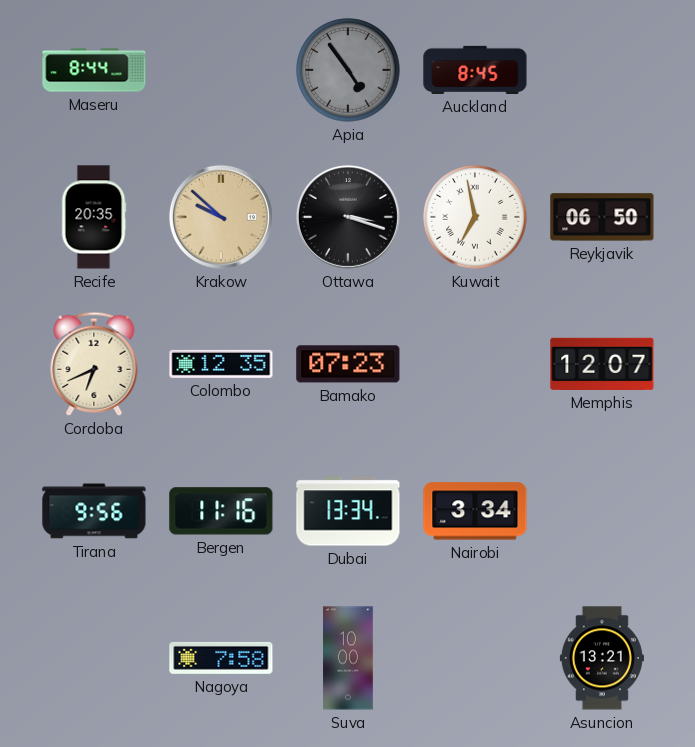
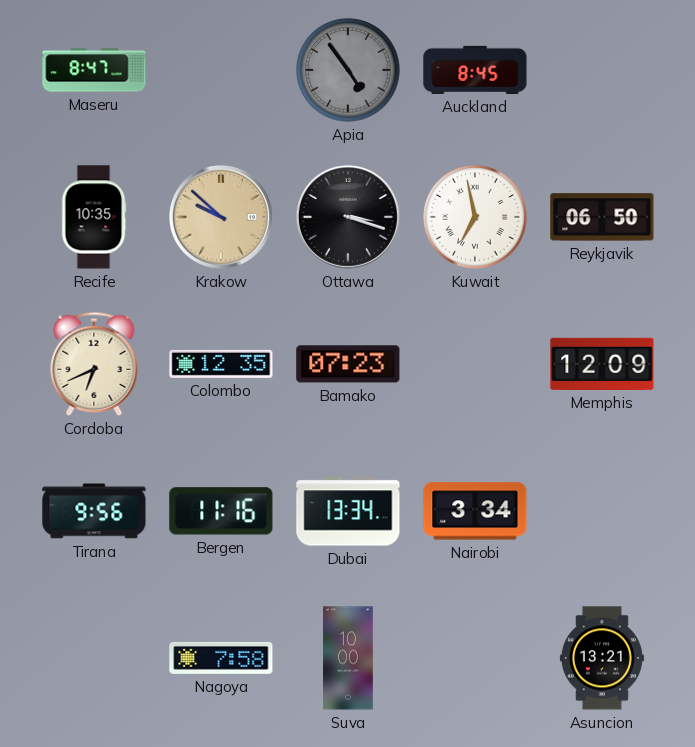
Maseru: 8:44 -> 8:47 (94, 70)
Recife: 20:35 -> 10:35 (94, 217)
Memphis: 12:07 -> 12:09 (602, 364)
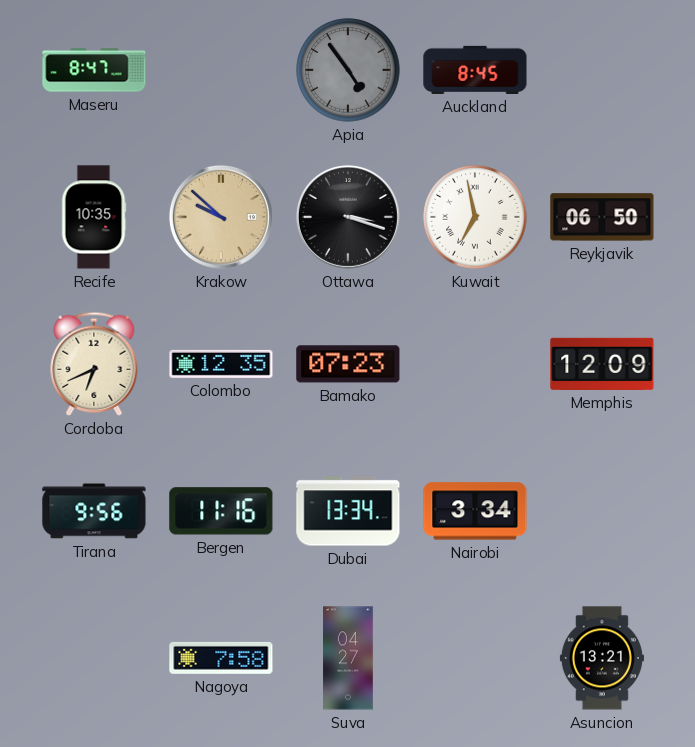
Suva: 10:00 -> 04:27 (348, 658)
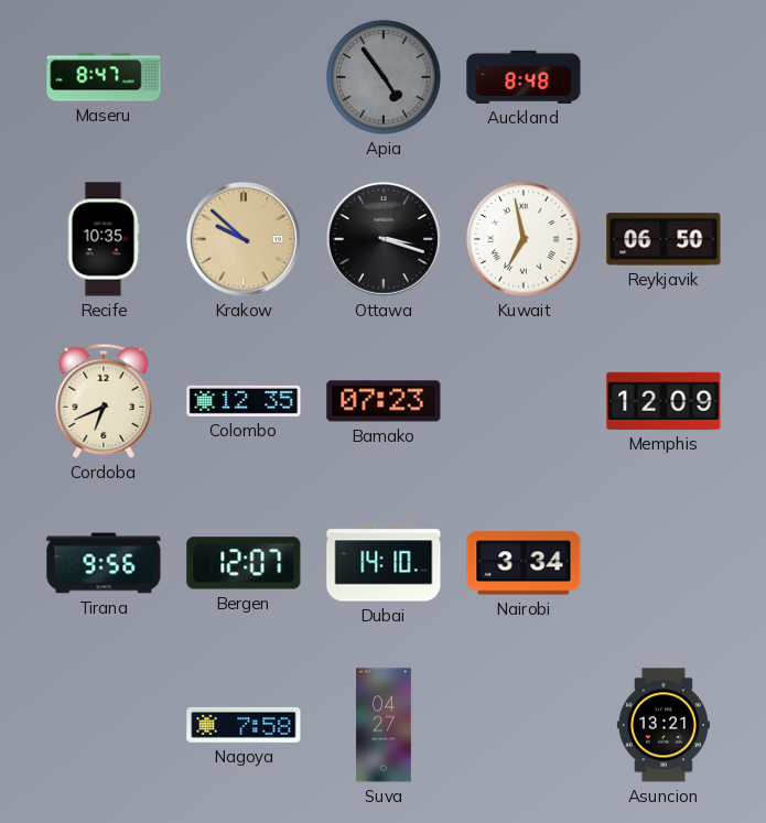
Auckland: 8:45 -> 8:48 (524, 77)
Bergen: 11:16 -> 12:07 (244, 563)
Dubai: 13:34 -> 14:10 (384, 563)
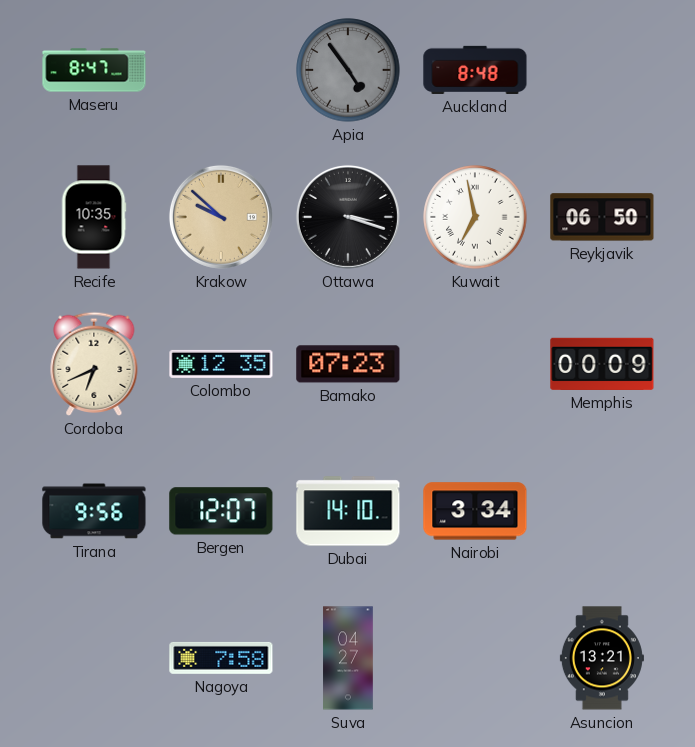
Memphis: 12:09 -> 00:09 (602, 364)
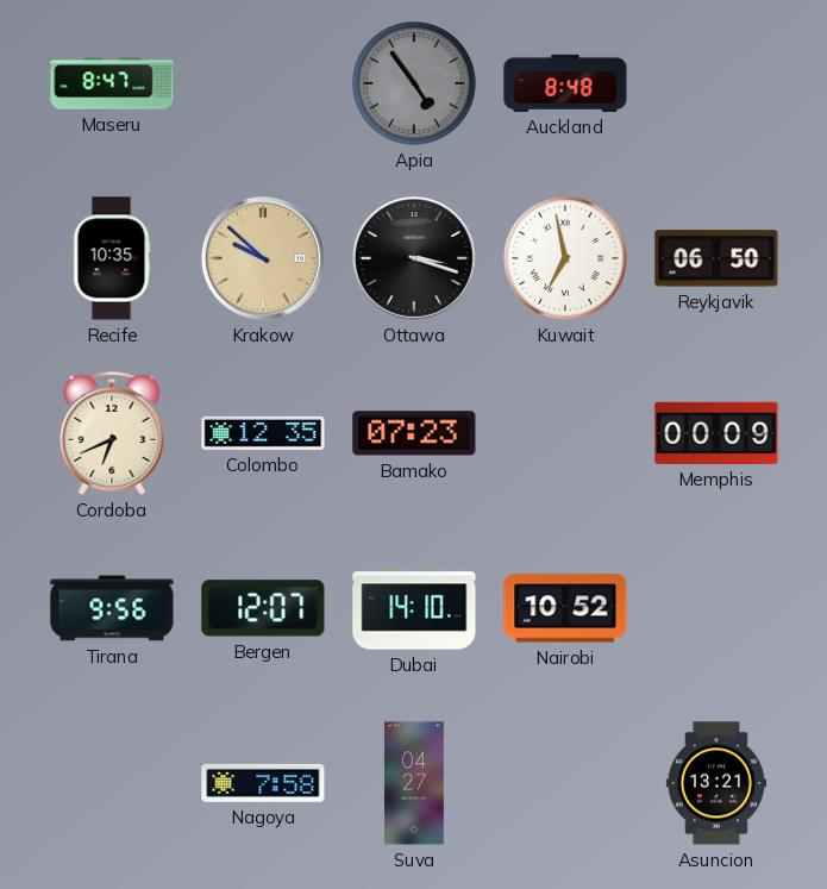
Nairobi: 3:34 -> 10:52 (565, 608)
